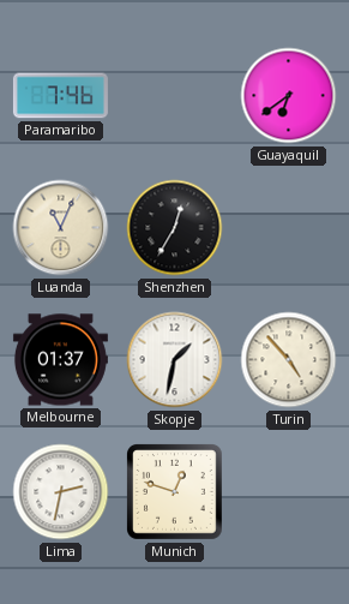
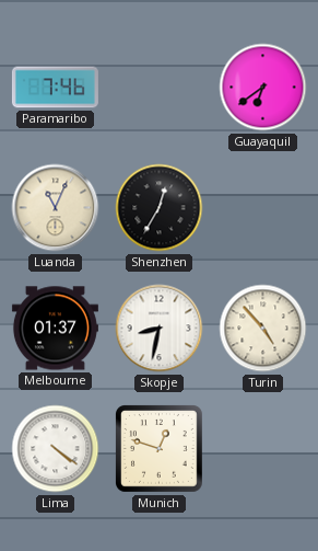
Skopje: 1:32 -> 8:32 (160, 329)
Lima: 2:32 -> 4:21 (56, 449)
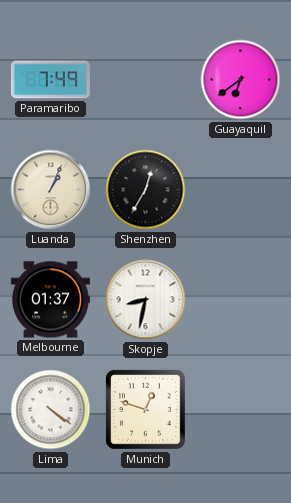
Paramaribo: 7:46 -> 7:49 (50, 80)
Luanda: 11:04 -> 1:04 (51, 190)
Turin: 4:53 -> none (263, 329)
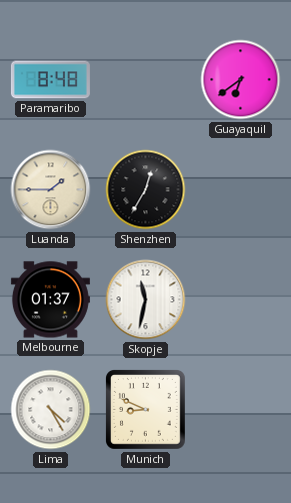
Paramaribo: 7:49 -> 8:48 (50, 80)
Luanda: 1:04 -> 1:45 (51, 190)
Skopje: 8:32 -> 11:32 (146, 300)
Lima: 4:21 -> 4:25 (51, 410)
Munich: 12:48 -> 8:49 (146, 410)
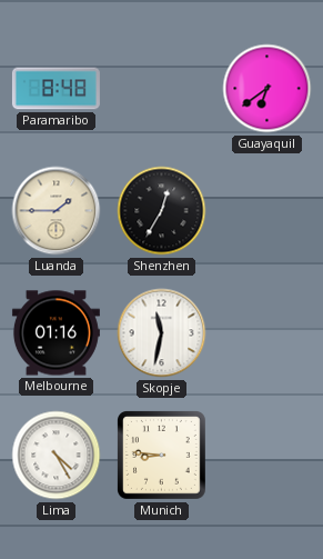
Melbourne: 01:37 -> 01:16 (55, 333)
Munich: 8:49 -> 8:46 (162, 456)
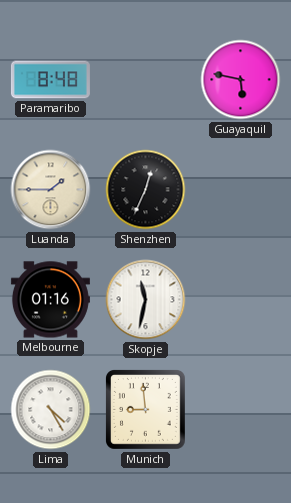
Guayaquil: 6:39 -> 5:47 (241, 80)
Shenzhen: 12:35 -> 12:34 (146, 190)
Munich: 8:46 -> 8:59 (146, 410)
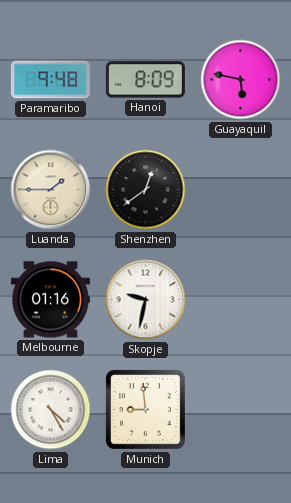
Paramaribo: 8:48 -> 9:48 (50, 80)
Hanoi: none -> 8:09 (145, 80)
Shenzhen: 12:34 -> 12:39 (146, 190)
Skopje: 11:32 -> 9:32 (146, 300)
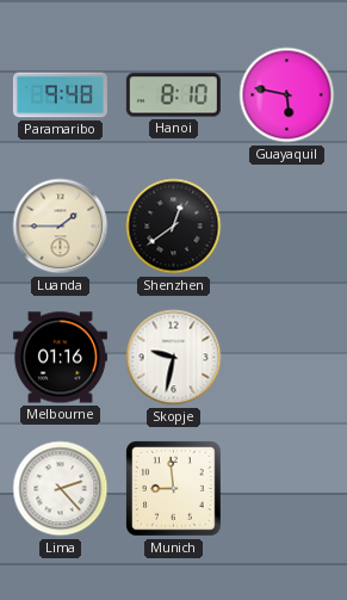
Hanoi: 8:09 -> 8:10 (173, 95)
Lima: 4:25 -> 2:23 (61, 489)
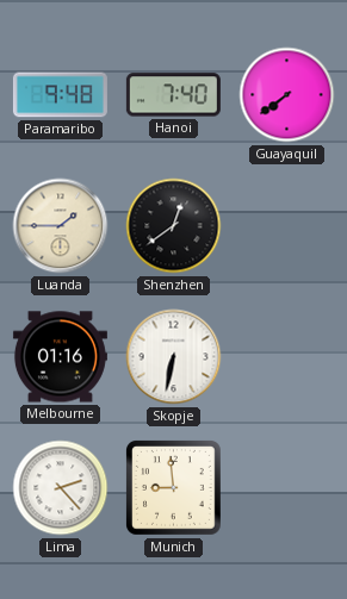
Hanoi: 8:10 -> 7:40 (173, 95)
Guayaquil: 5:47 -> 7:39 (287, 95)
Skopje: 9:32 -> 6:32 (174, 357)
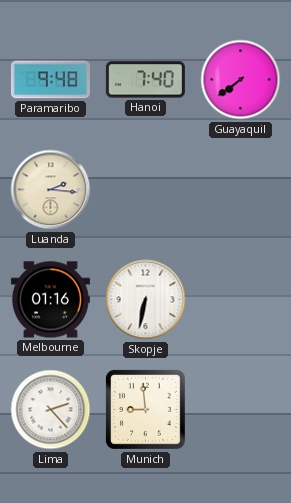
Luanda: 1:45 -> 2:16 (51, 190)
Shenzhen: 12:39 -> none (174, 226)
